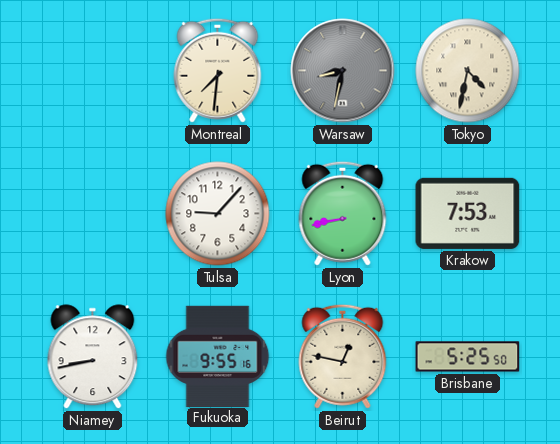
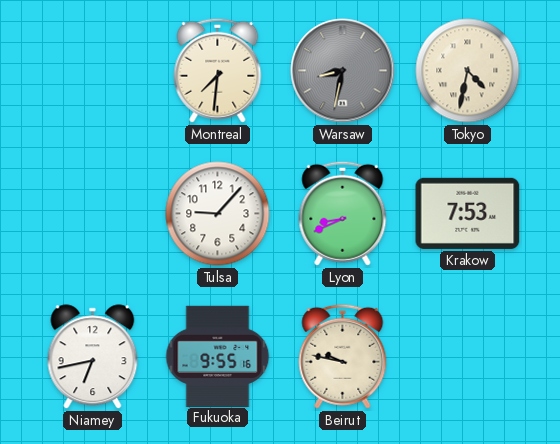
Lyon: 8:43 -> 8:41 (343, 213)
Niamey: 8:43 -> 6:43 (93, 357)
Beirut: 12:47 -> 9:47 (343, 356)
Brisbane: 5:25 -> none (468, 357)
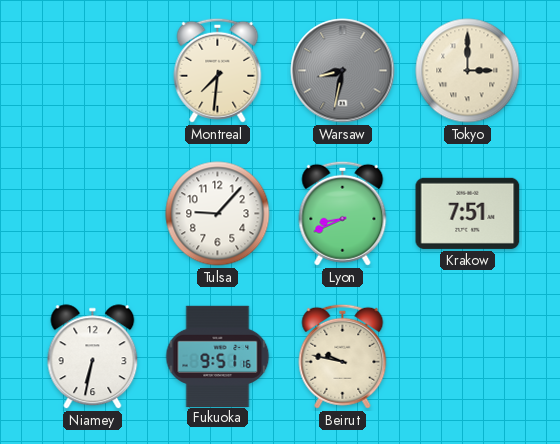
Tokyo: 4:32 -> 3:00 (468, 71)
Krakow: 7:53 -> 7:51 (468, 213)
Niamey: 6:43 -> 6:32 (93, 357)
Fukuoka: 9:55 -> 9:51 (218, 356)
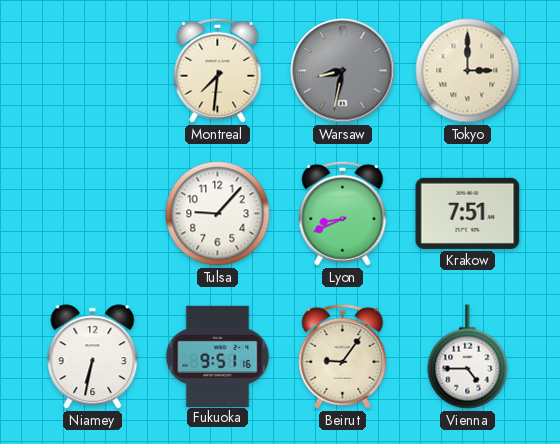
Beirut: 9:47 -> 9:06 (343, 356)
Vienna: none -> 4:45 (468, 357)
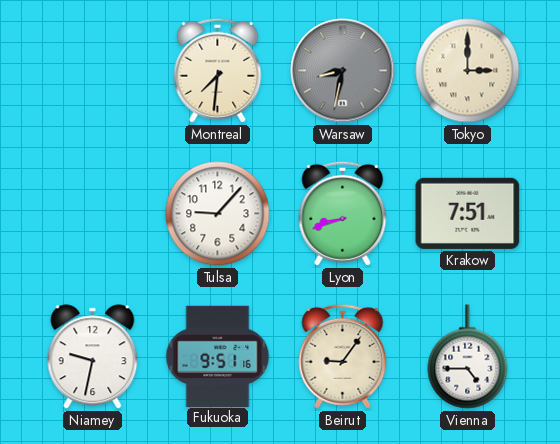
Lyon: 8:41 -> 8:42 (343, 213)
Niamey: 6:32 -> 9:32 (93, 357)
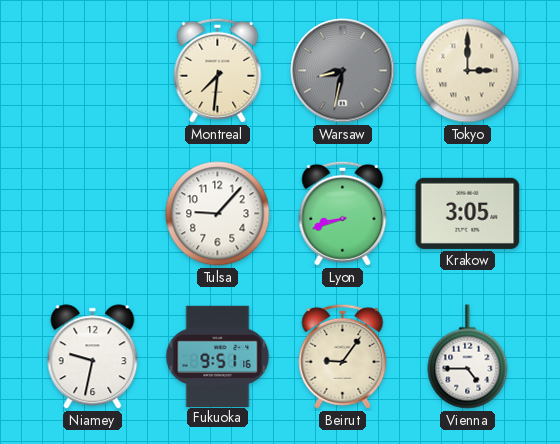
Krakow: 7:51 -> 3:05 (468, 213)
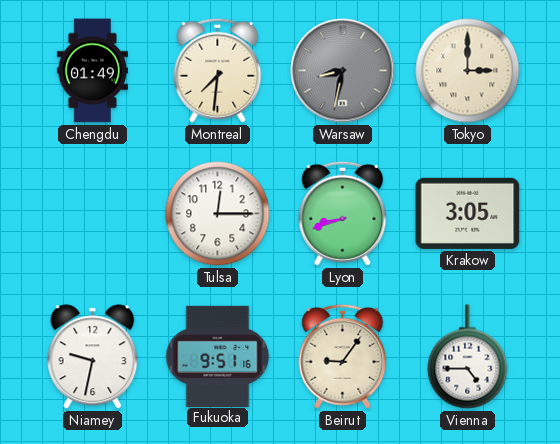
Chengdu: none -> 01:49 (92, 71)
Tulsa: 9:07 -> 12:15 (218, 214)
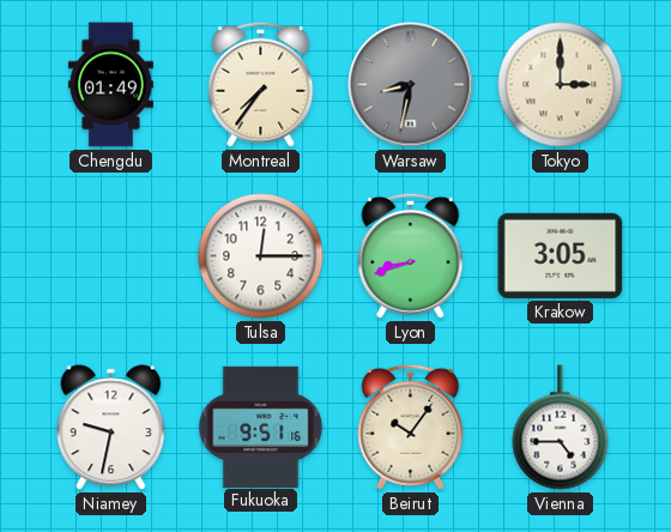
Montreal: 7:31 -> 7:36 (261, 84)
Beirut: 9:06 -> 10:06 (411, 427)
